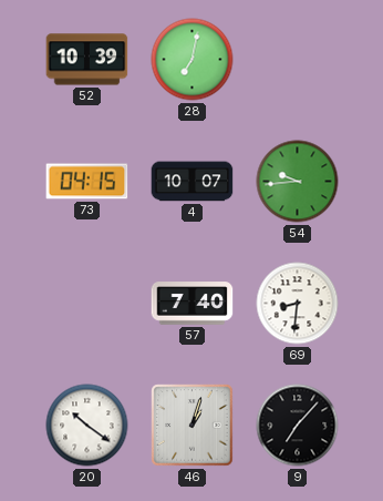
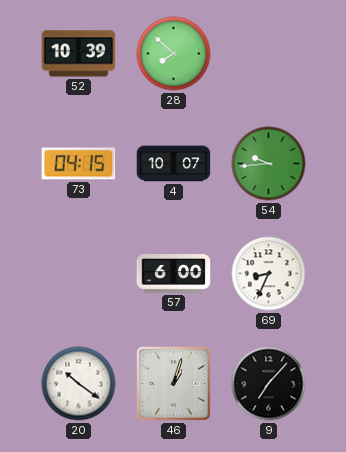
28: 7:02 -> 7:52 (174, 54)
57: 7:40 -> 6:00 (174, 274)
69: 8:31 -> 8:34 (269, 274)
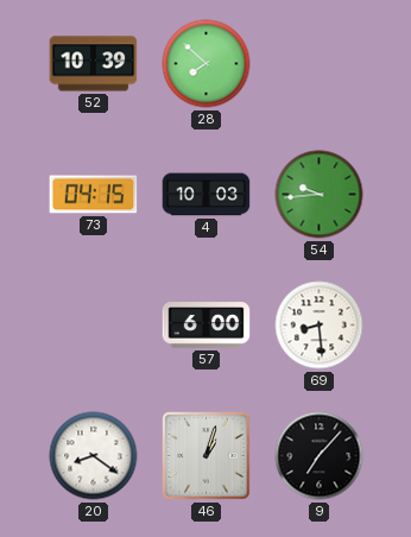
4: 10:07 -> 10:03 (207, 195)
69: 8:34 -> 8:29 (320, 326)
20: 10:21 -> 8:21 (94, 456)
